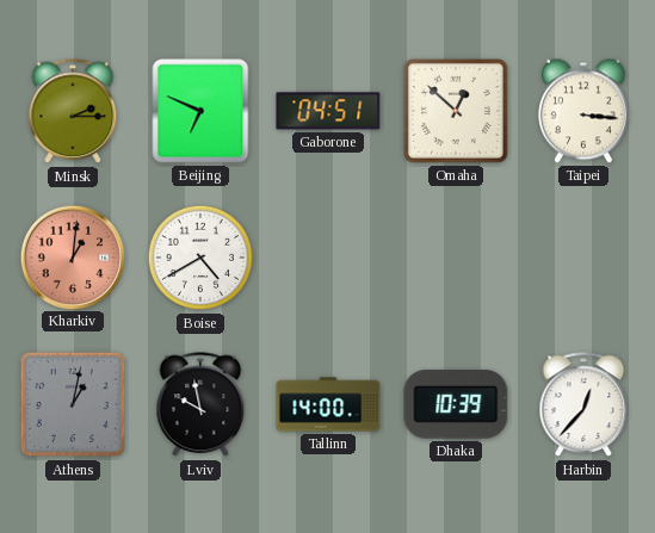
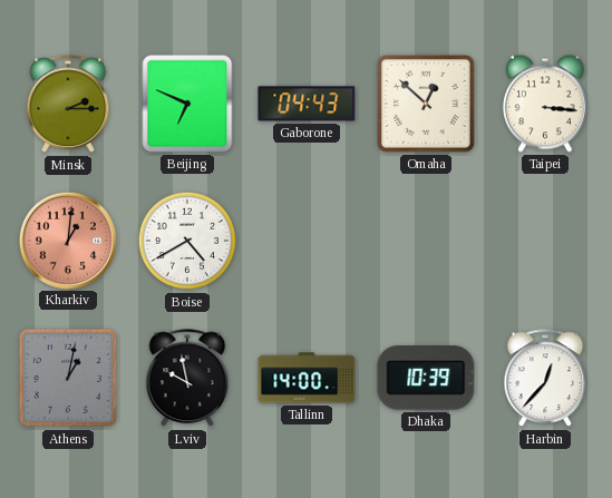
Gaborone: 04:51 -> 04:43 (307, 104)
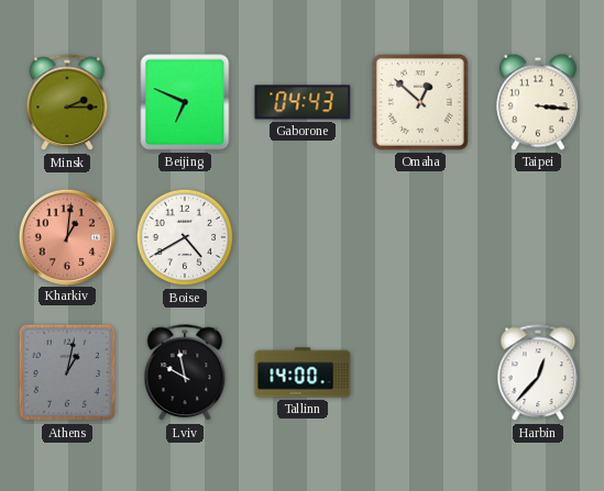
Dhaka: 10:39 -> none (426, 378)
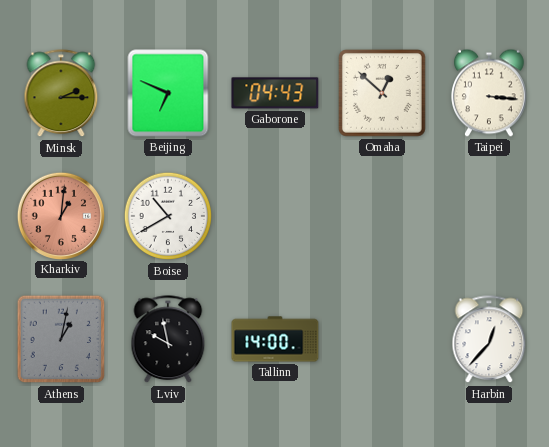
Boise: 4:40 -> 10:40 (168, 216)
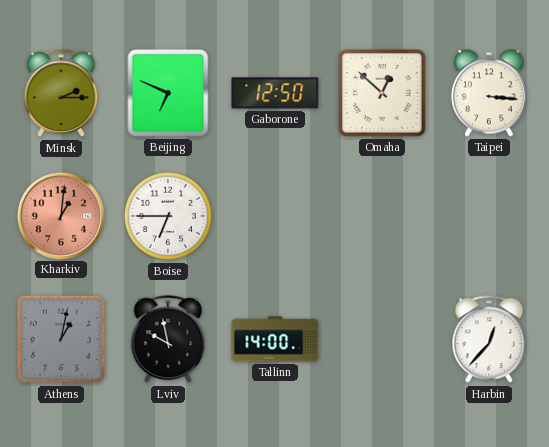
Gaborone: 04:43 -> 12:50 (275, 93)
Boise: 10:40 -> 6:45 (168, 216)
